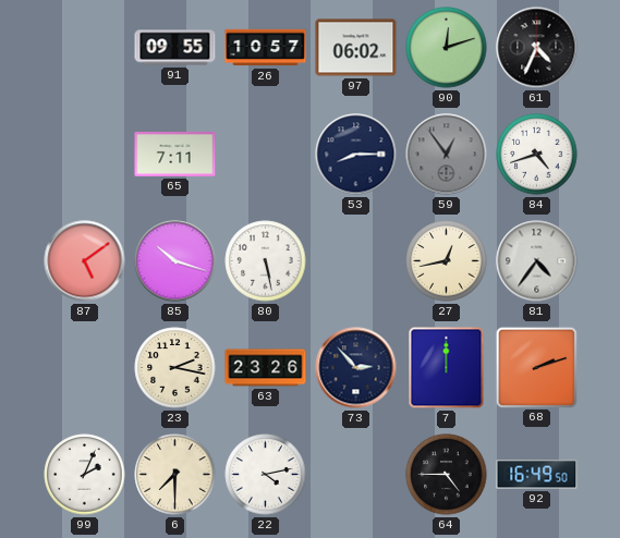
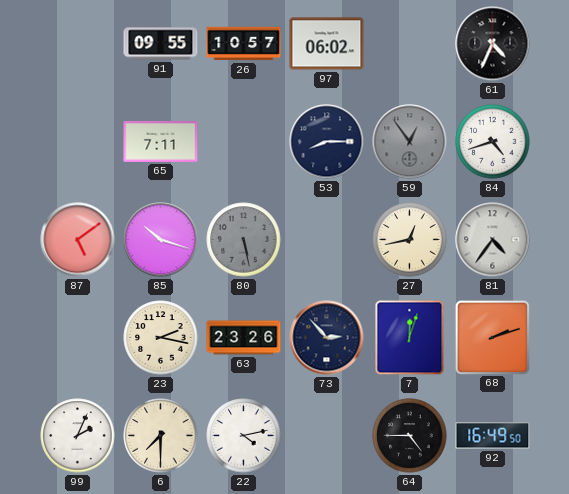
90: 12:12 -> none (447, 48)
80 dial: white -> grey (244, 240)
7: 12:00 -> 12:03 (410, 338)
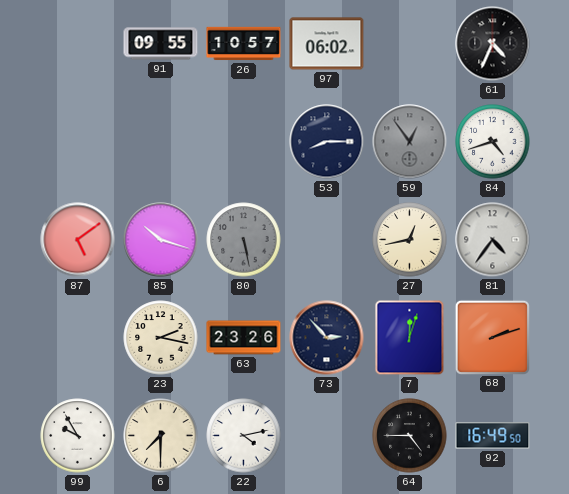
65: 7:11 -> none (161, 141)
99: 2:04 -> 9:55 (78, 436)
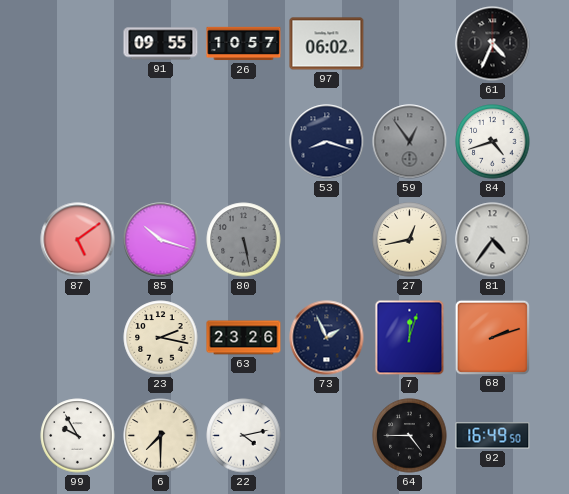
53: 8:15 -> 8:18 (327, 142)
73: 2:53 -> 1:56 (327, 338)
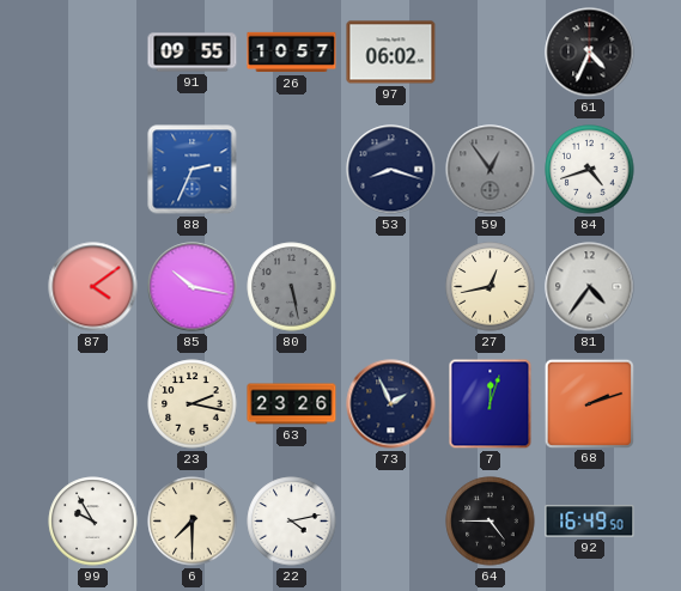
88: none -> 2:34 (193, 170)
87: 5:09 -> 4:09 (93, 287)
85: 10:18 -> 10:17 (193, 287)
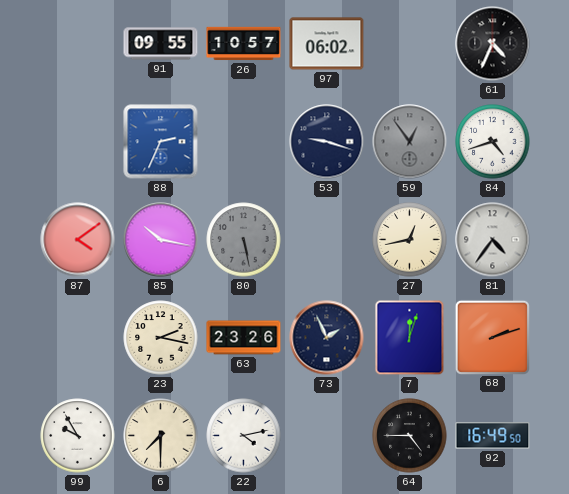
53: 8:18 -> 9:18 (327, 142)
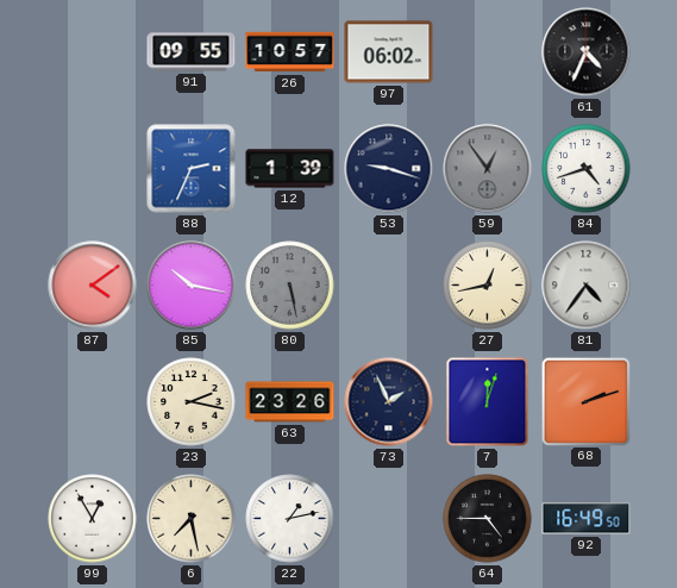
12: none -> 1:39 (290, 169)
99: 9:55 -> 12:55 (93, 519)
6: 7:30 -> 7:28 (192, 519)
22: 4:13 -> 1:13 (290, 519)
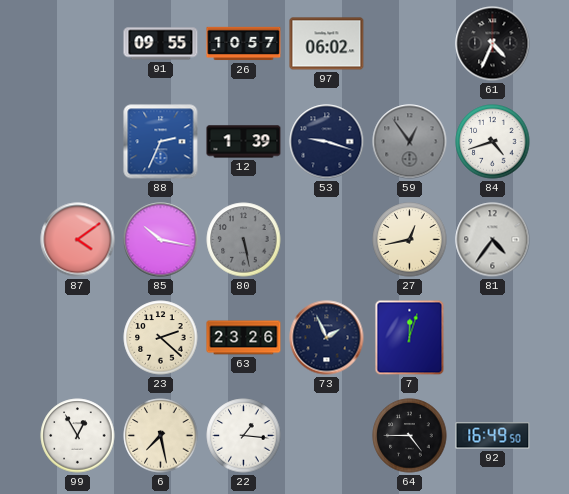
23: 2:17 -> 2:22 (161, 338)
68: 2:12 -> none (585, 401)
22: 1:13 -> 1:16 (244, 436)
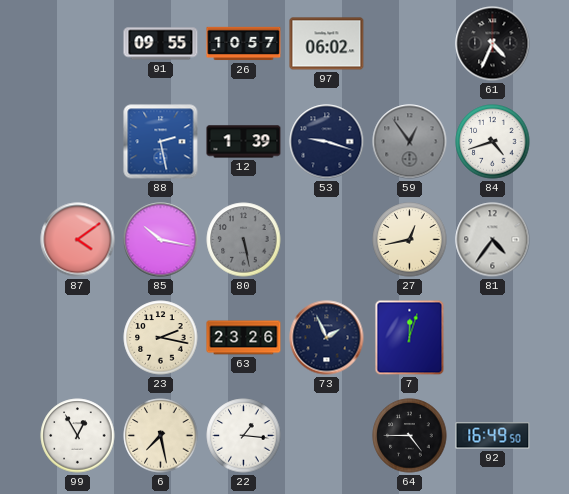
88: 2:34 -> 2:28 (161, 142)
23: 2:22 -> 2:17 (161, 338)
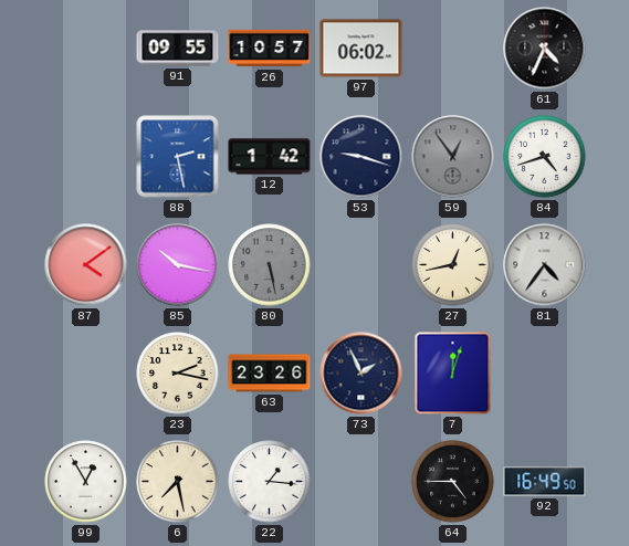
12: 1:39 -> 1:42 (270, 157)
